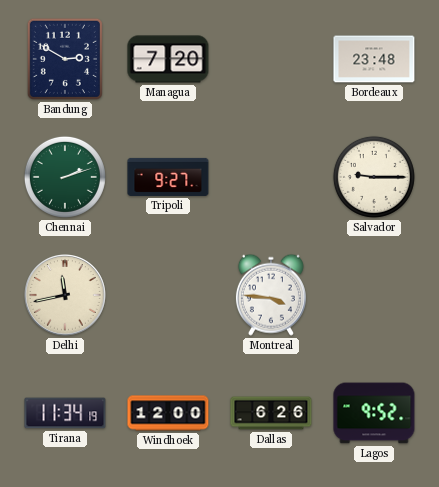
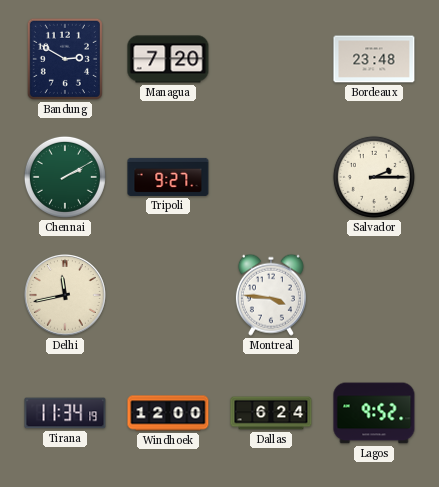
Chennai: 2:12 -> 2:10 (65, 177)
Salvador: 9:15 -> 2:15 (374, 177)
Dallas: 6:26 -> 6:24 (271, 413)
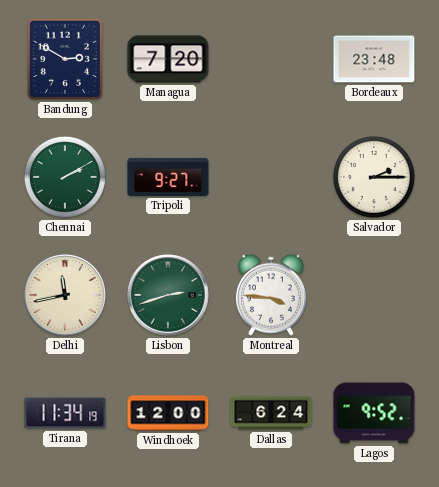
Lisbon: none -> 2:42 (169, 296)
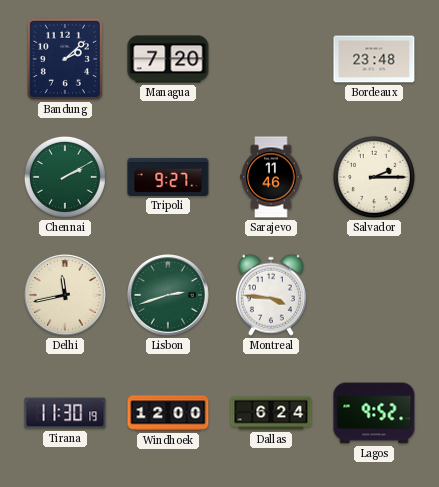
Bandung: 2:50 -> 2:08 (65, 59)
Sarajevo: none -> 11:46 (271, 177)
Tirana: 11:34 -> 11:30 (65, 413)
